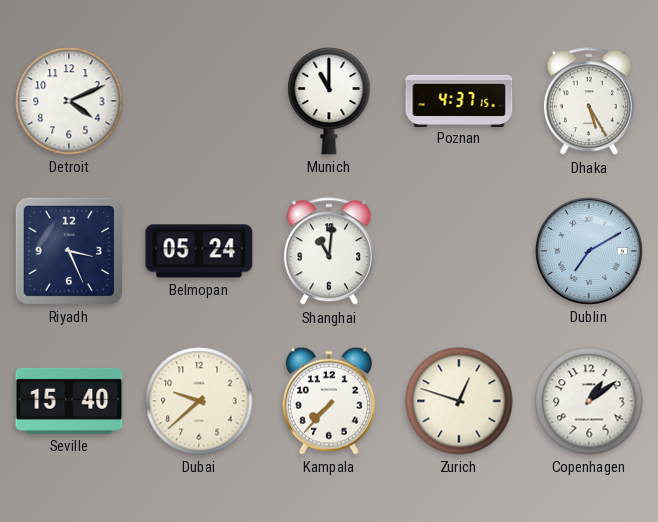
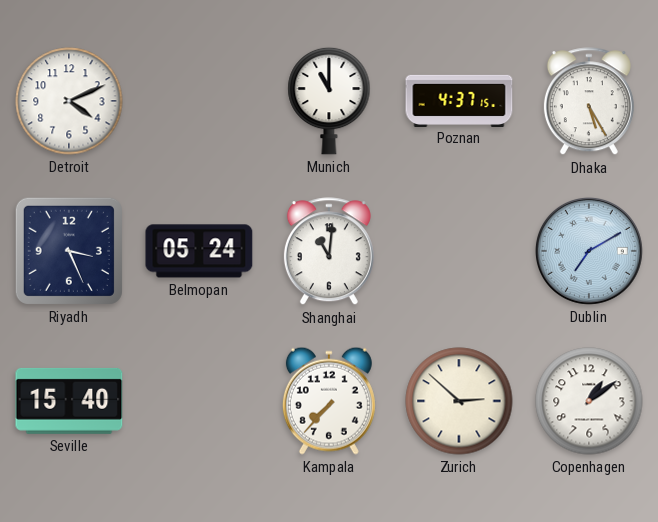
Dubai: 9:38 -> none (199, 401)
Zurich: 12:48 -> 2:52 (459, 401)
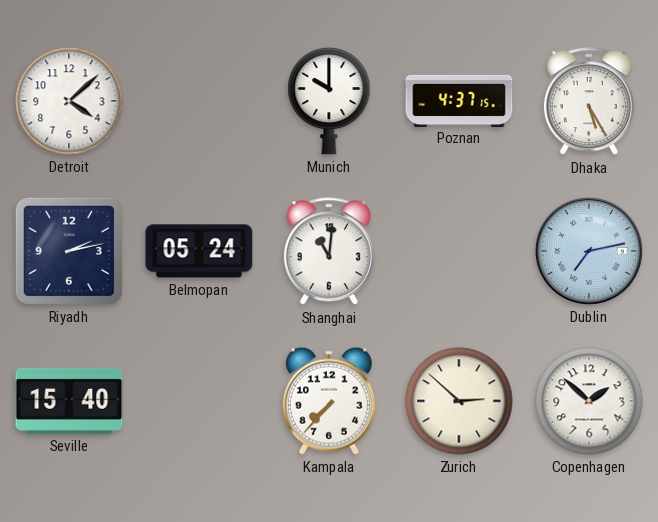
Detroit: 4:11 -> 4:08 (69, 101)
Munich: 11:00 -> 10:00 (329, 101)
Riyadh: 3:26 -> 2:13 (69, 251)
Dublin: 7:10 -> 7:13 (589, 251)
Copenhagen: 1:09 -> 1:52 (589, 401)
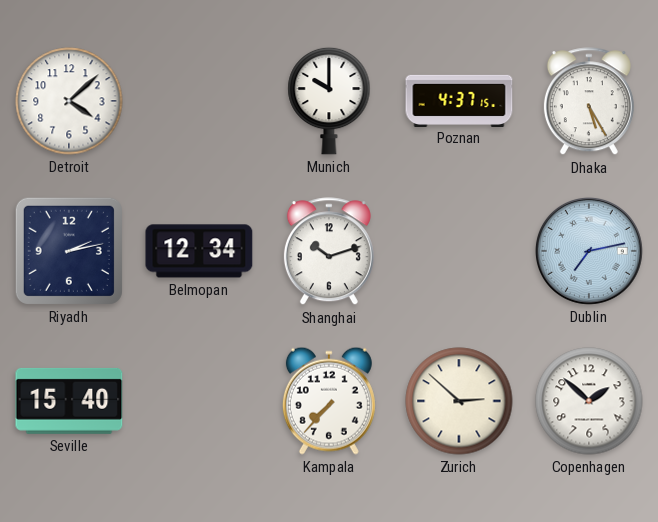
Belmopan: 05:24 -> 12:34 (199, 251)
Shanghai: 11:01 -> 10:12 (329, 252)
